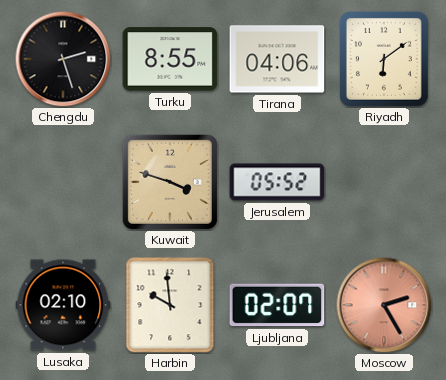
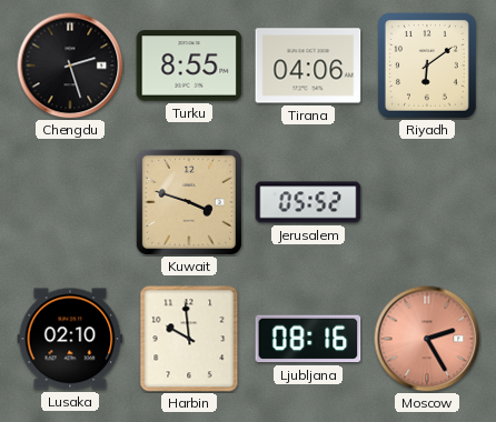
Ljubljana: 02:07 -> 08:16 (308, 339)
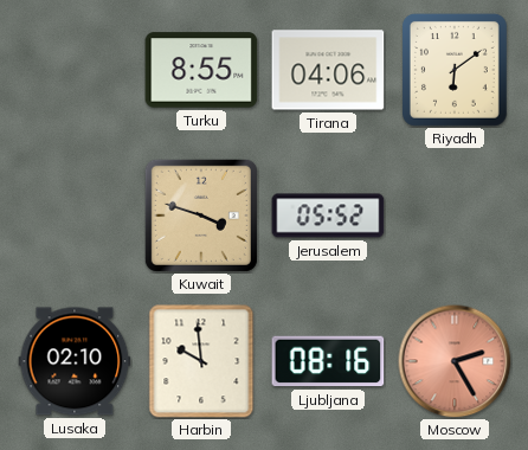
Chengdu: 2:27 -> none (70, 66)
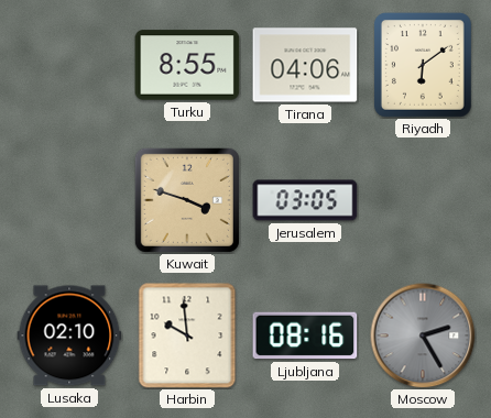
Jerusalem: 05:52 -> 03:05 (305, 200)
Moscow dial: salmon -> grey (423, 335)
